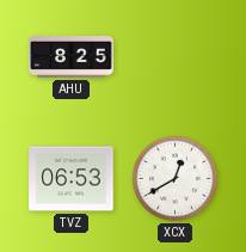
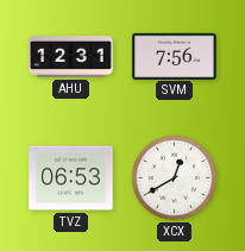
AHU: 8:25 -> 12:31 (71, 57)
SVM: none -> 7:56 (175, 56)
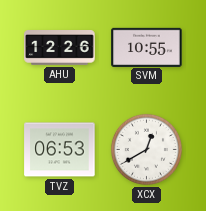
AHU: 12:31 -> 12:26 (60, 48)
SVM: 7:56 -> 10:55 (147, 47)
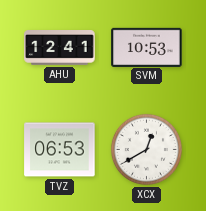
AHU: 12:26 -> 12:41 (60, 48)
SVM: 10:55 -> 10:53 (147, 47)
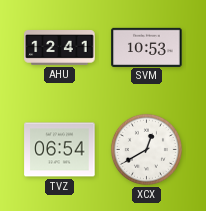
TVZ: 06:53 -> 06:54 (60, 150)
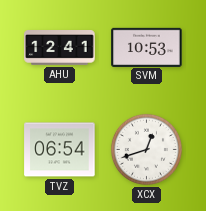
XCX: 12:40 -> 12:42 (146, 149)
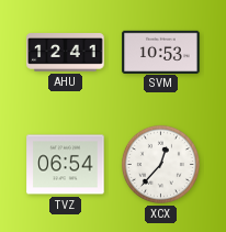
XCX: 12:42 -> 12:37 (160, 164)
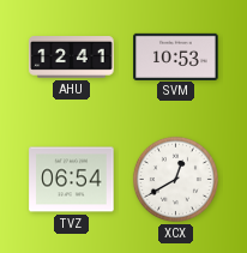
XCX: 12:37 -> 12:40 (175, 179)
